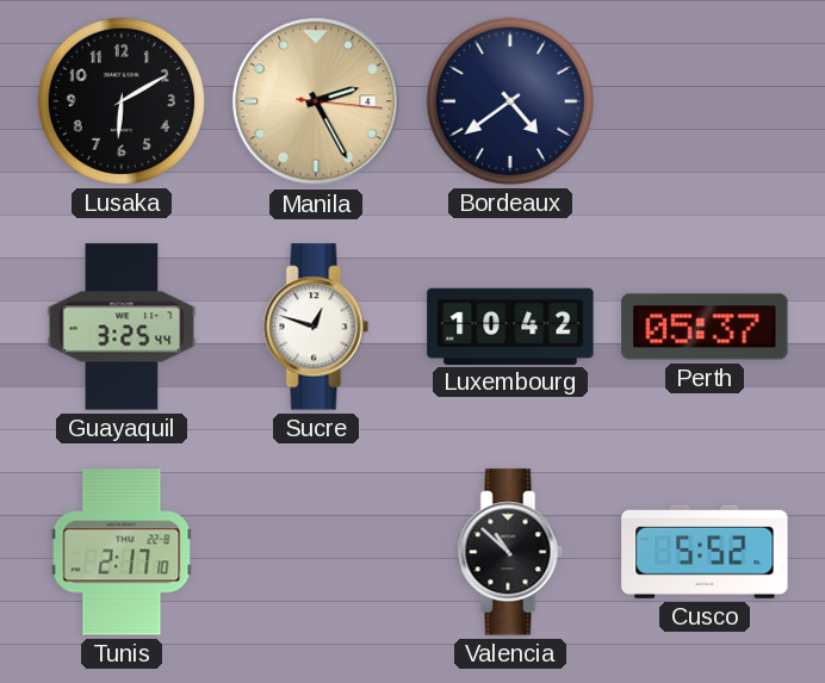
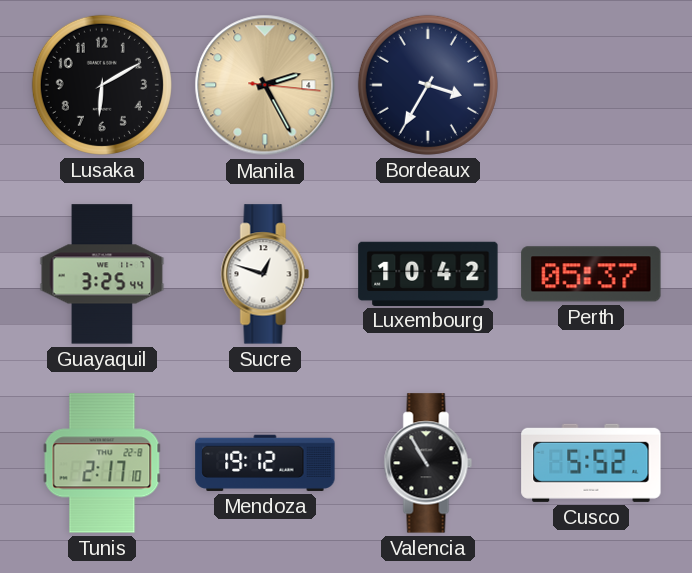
Bordeaux: 4:39 -> 3:35 (428, 85)
Mendoza: none -> 19:12 (265, 463)
Valencia: 10:52 -> 10:55 (428, 463)
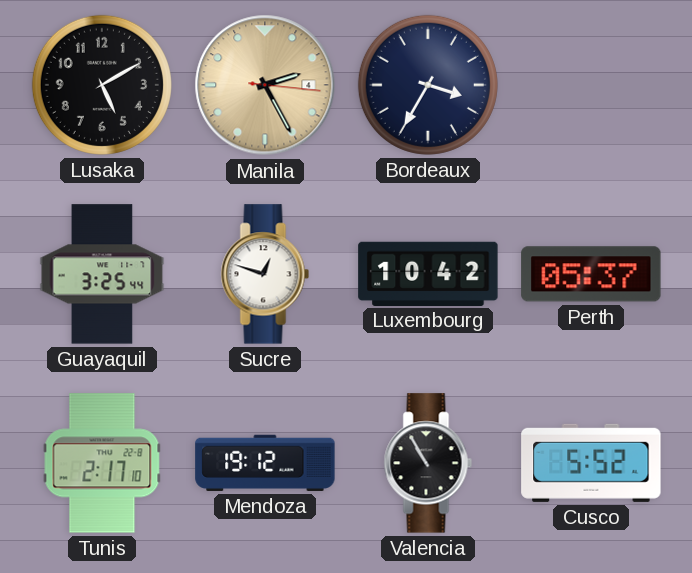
Lusaka: 6:10 -> 5:10 (102, 85)
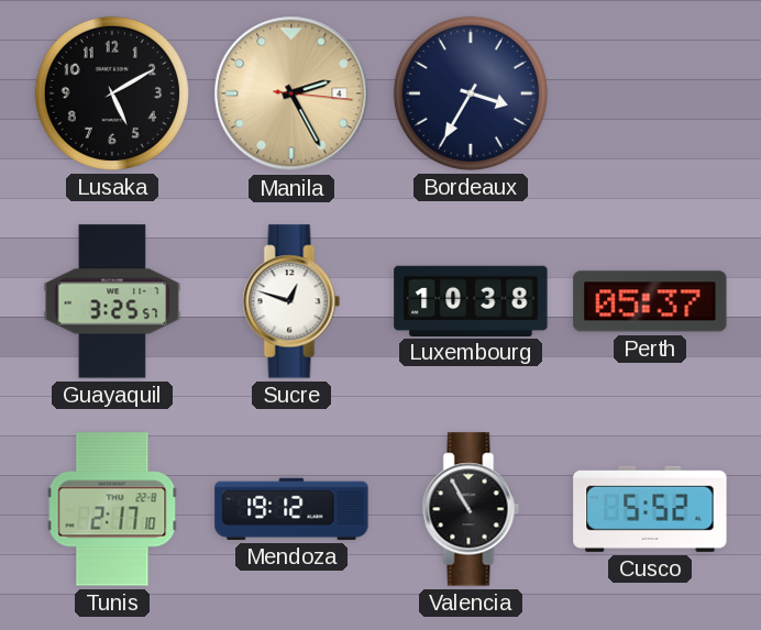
Guayaquil: 3:25:44 -> 3:25:57 (112, 301)
Luxembourg: 10:42 -> 10:38 (471, 300)
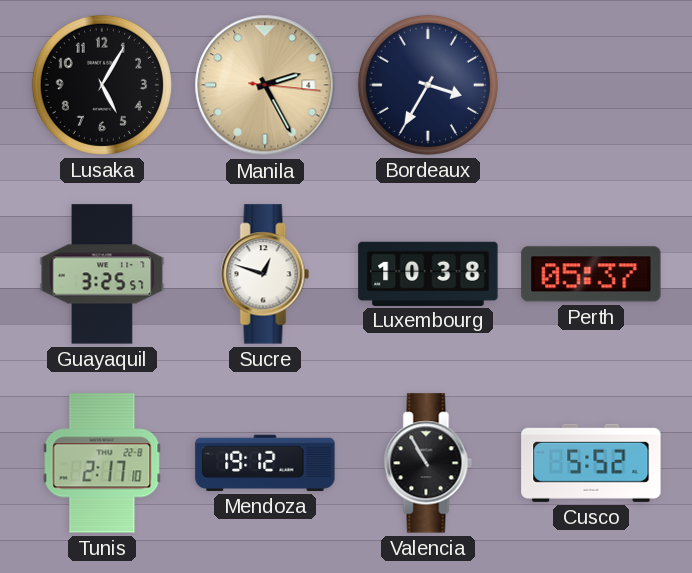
Lusaka: 5:10 -> 5:05 (102, 85)
